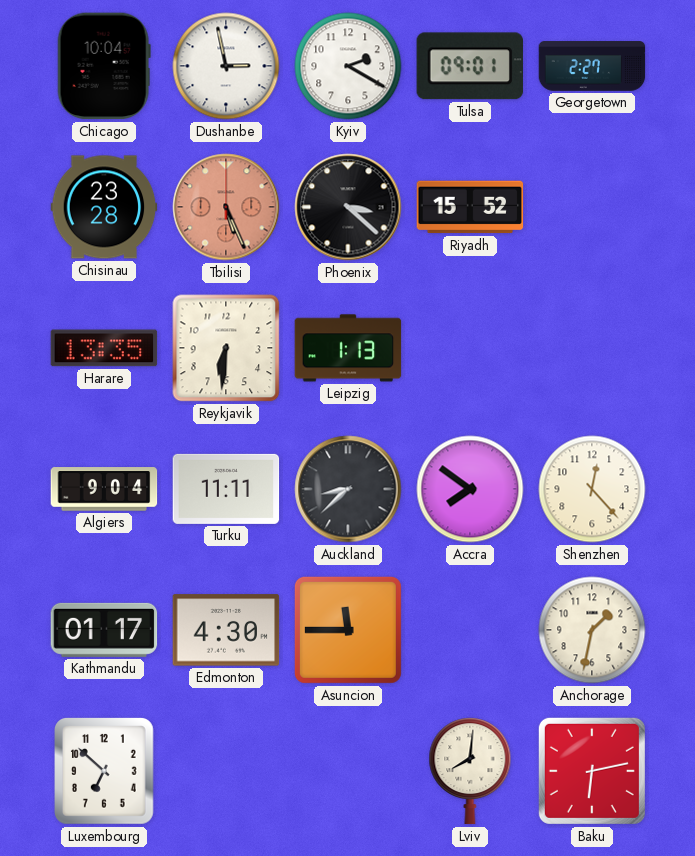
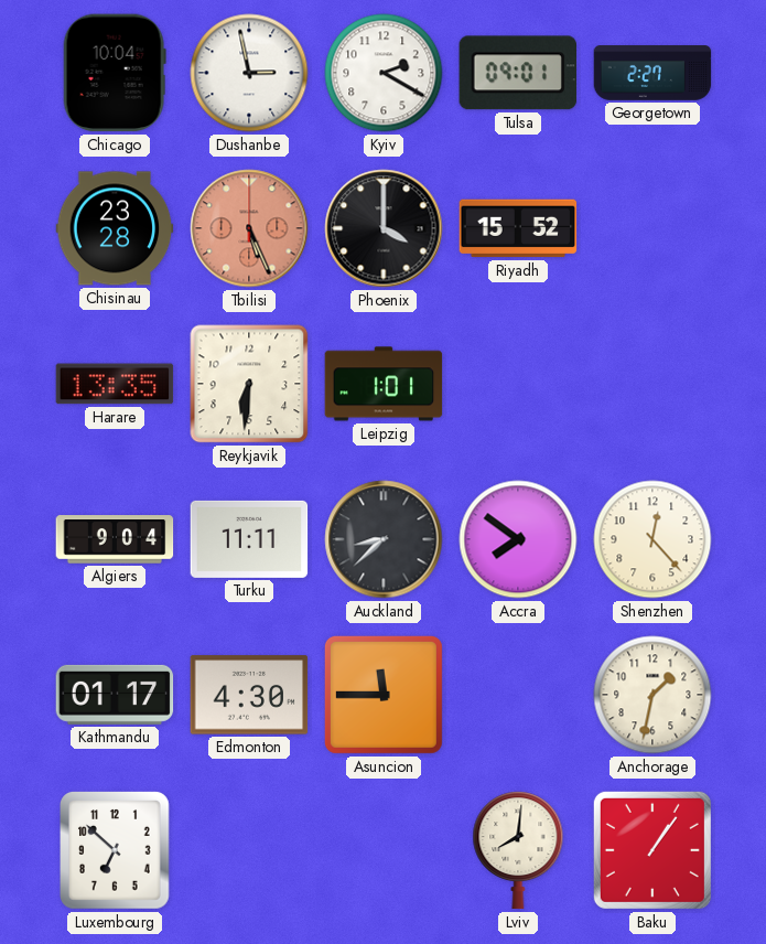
Phoenix: 3:22 -> 4:00 (384, 228)
Leipzig: 1:13 -> 1:01 (384, 384)
Baku: 6:13 -> 1:06 (652, 850)
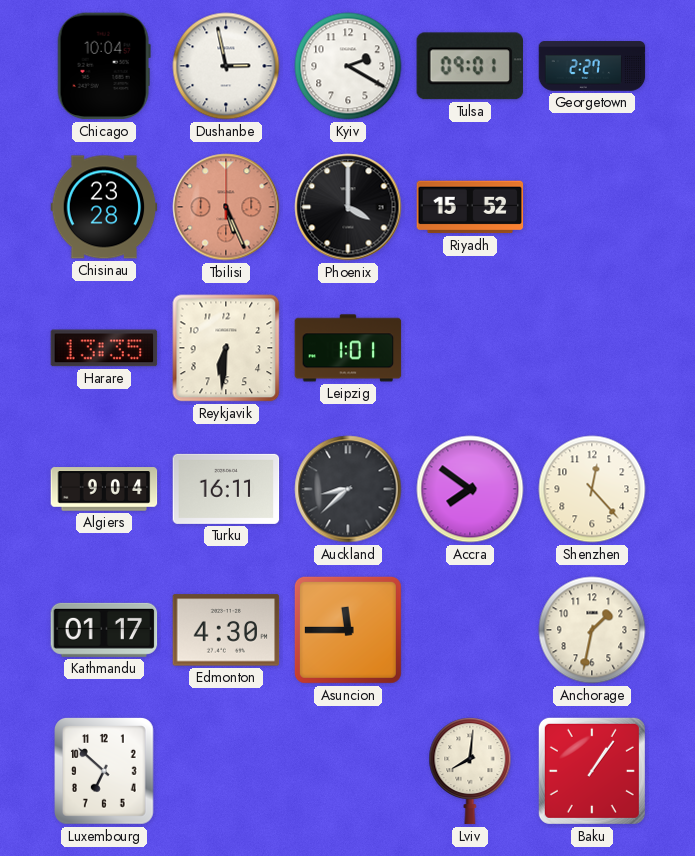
Turku: 11:11 -> 16:11 (226, 489)
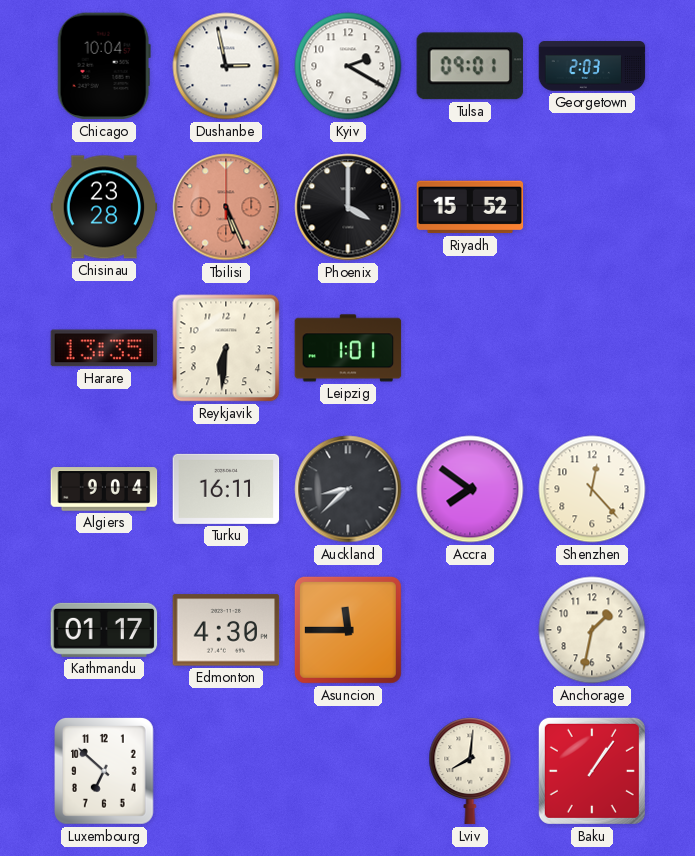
Georgetown: 2:27 -> 2:03 (592, 66)
